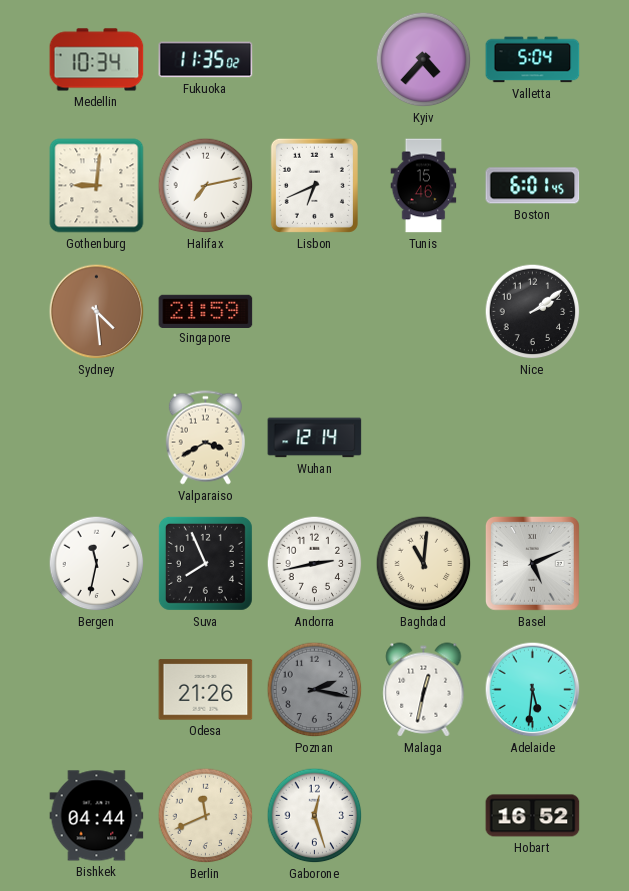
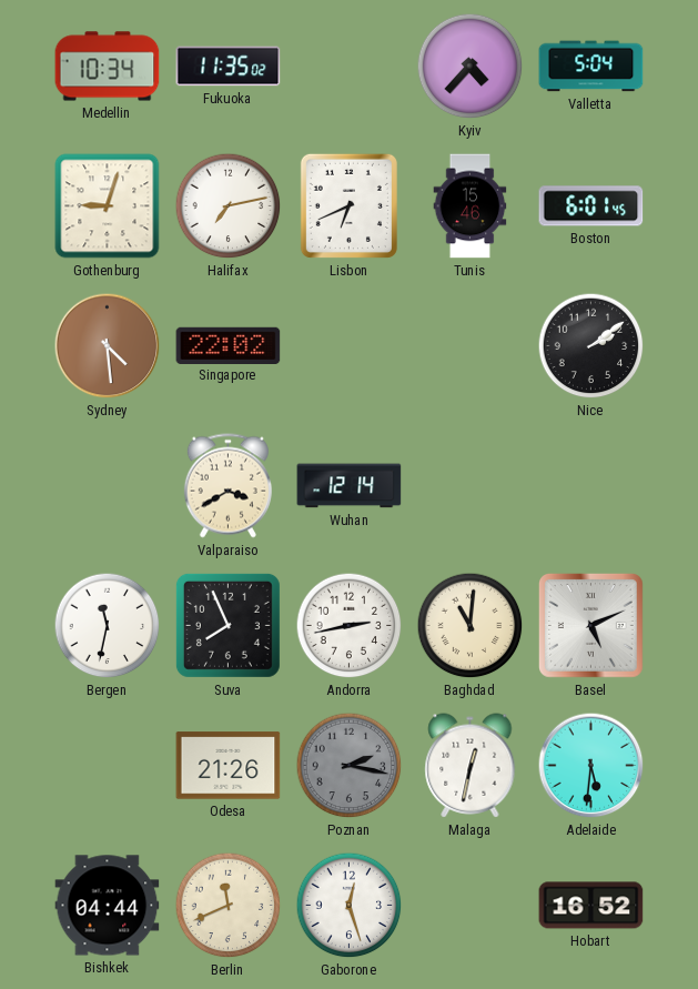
Gothenburg: 9:01 -> 9:03 (108, 206)
Singapore: 21:59 -> 22:02 (229, 345)
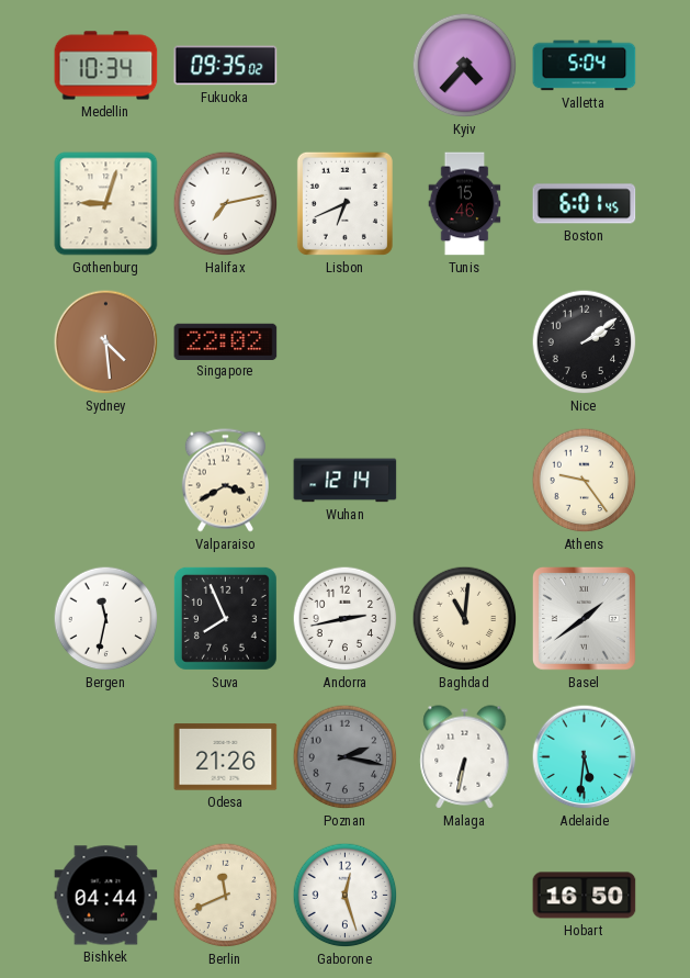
Fukuoka: 11:35 -> 09:35 (226, 66)
Athens: none -> 9:24 (585, 481)
Basel: 5:11 -> 1:39 (585, 619)
Malaga: 12:32 -> 6:32 (465, 757)
Hobart: 16:52 -> 16:50 (585, 896)
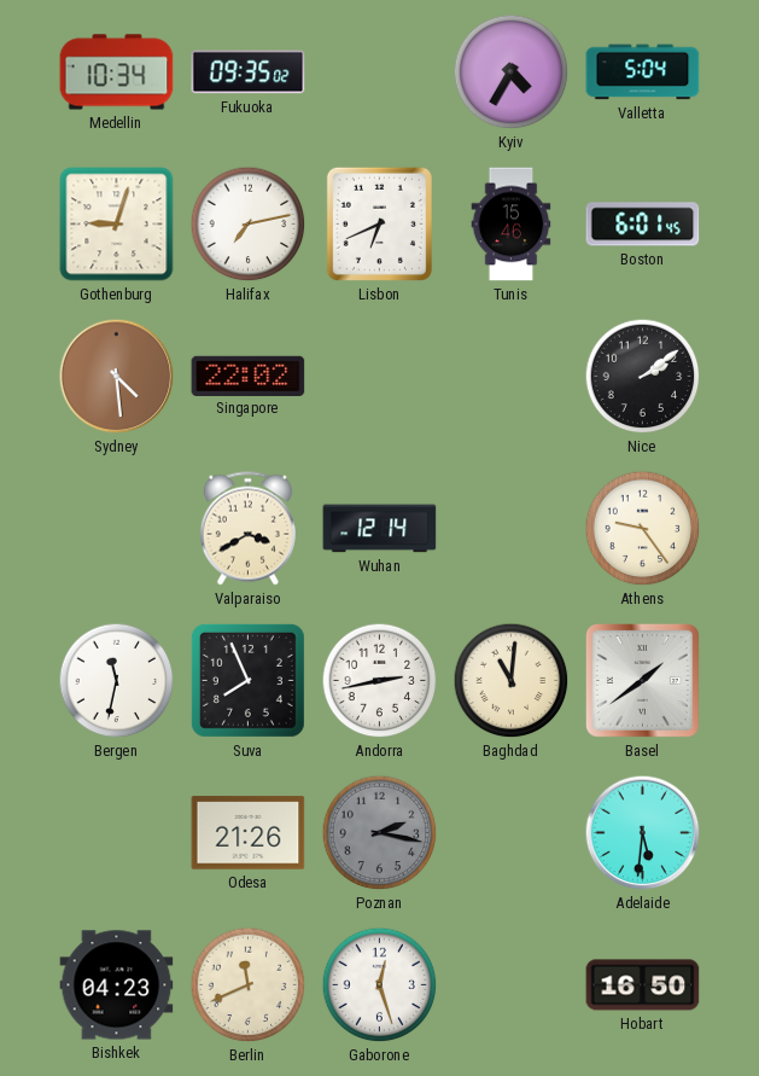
Kyiv: 4:37 -> 4:35 (512, 72)
Malaga: 6:32 -> none (465, 757)
Bishkek: 04:44 -> 04:23 (117, 985)
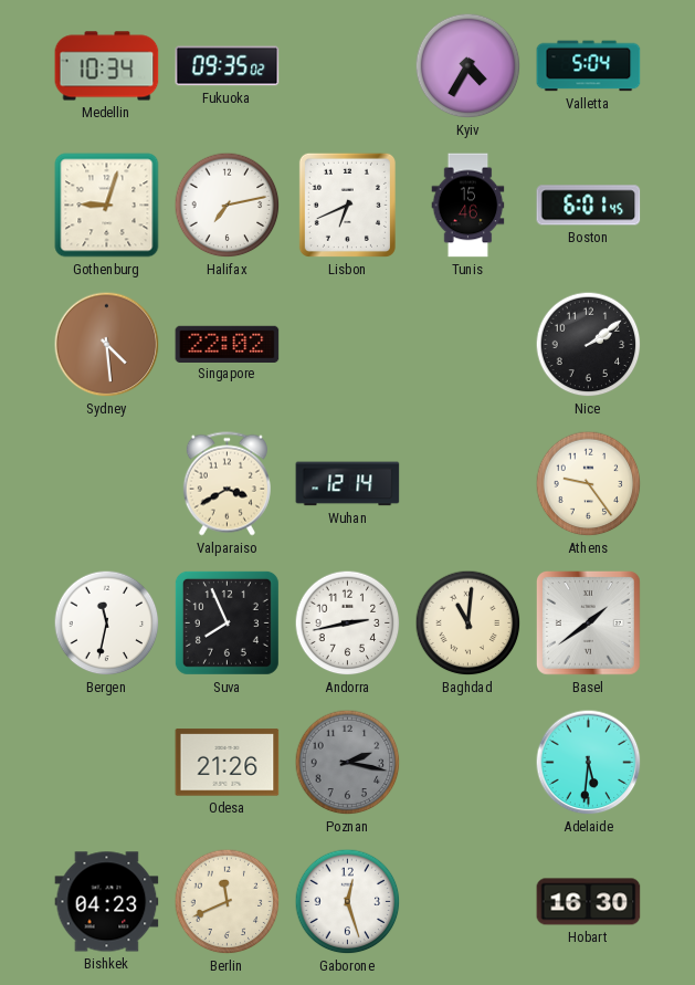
Hobart: 16:50 -> 16:30 (589, 902)
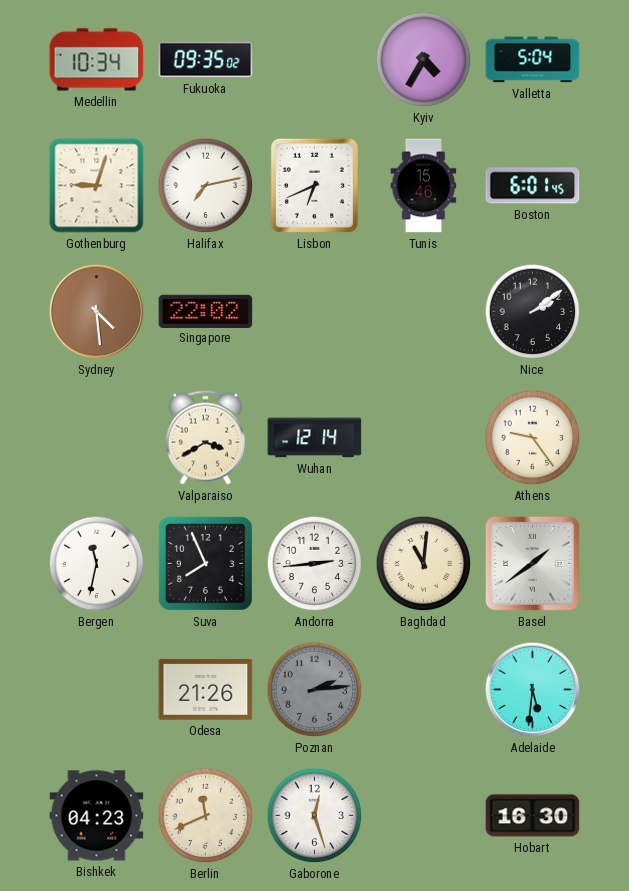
Andorra: 2:43 -> 2:44 (315, 564)
Poznan: 2:17 -> 2:14 (315, 690)
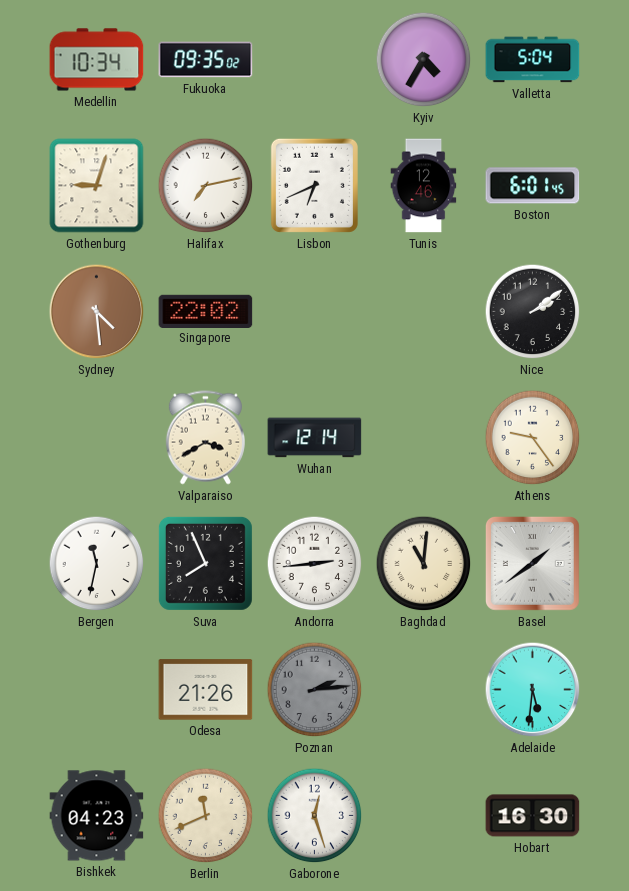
Tunis: 15:46 -> 12:46 (424, 186)
